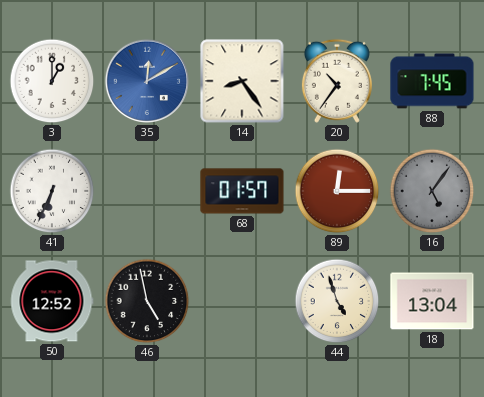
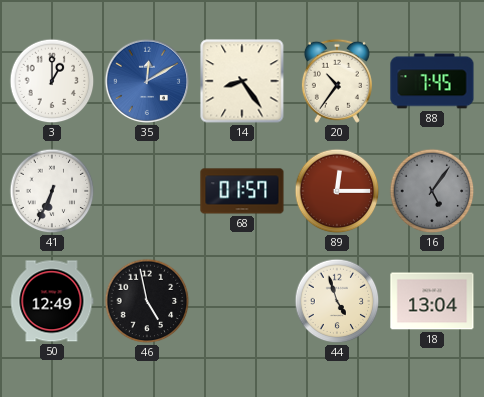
50: 12:52 -> 12:49 (52, 301)
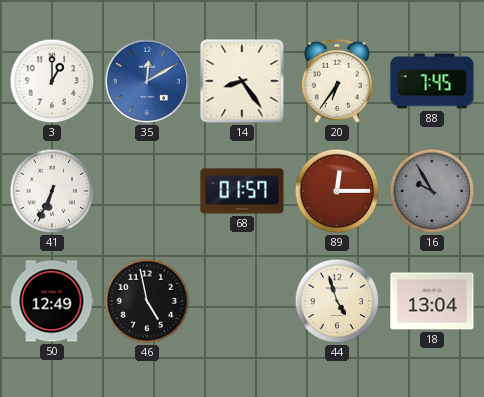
20: 10:36 -> 6:36 (337, 81)
16: 5:06 -> 9:55 (432, 191)
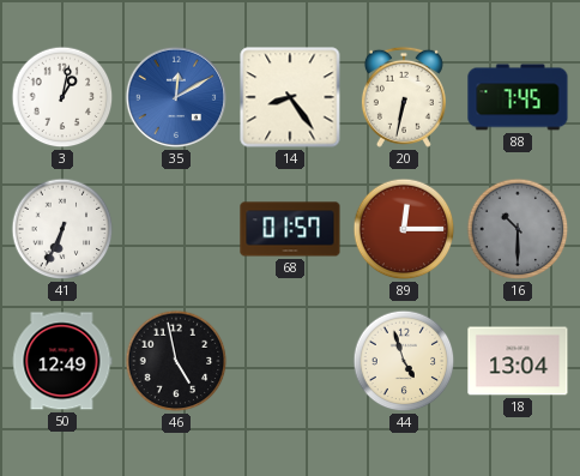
3: 1:00 -> 1:02 (62, 97)
20: 6:36 -> 6:32 (404, 97)
16: 9:55 -> 10:30 (518, 229)
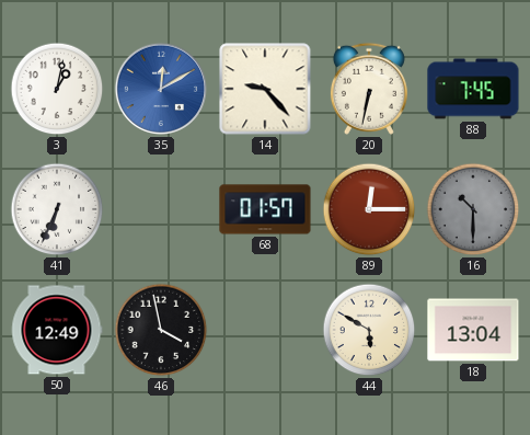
14: 8:24 -> 9:23 (265, 89)
46: 4:58 -> 3:58 (161, 330)
44: 4:57 -> 5:50 (369, 330)
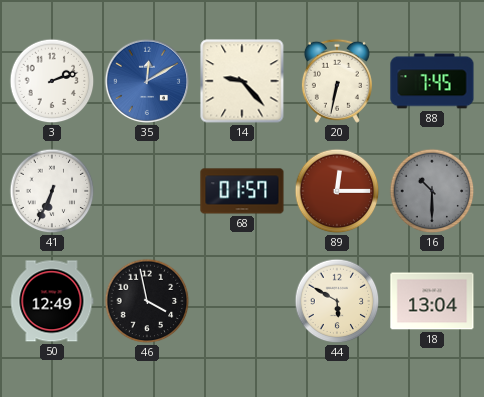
3: 1:02 -> 2:12 (52, 81)
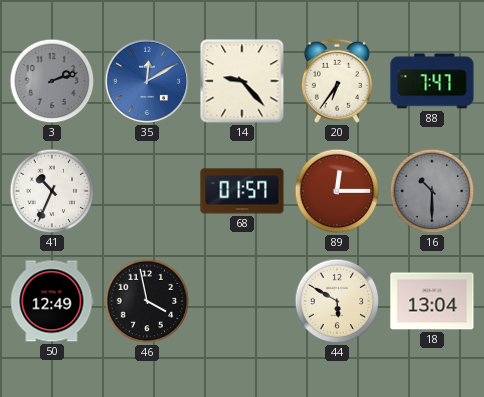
3 dial: white -> grey (52, 81)
20: 6:32 -> 6:36 (337, 81)
88: 7:45 -> 7:47 (432, 81)
41: 6:34 -> 10:34 (52, 191)
